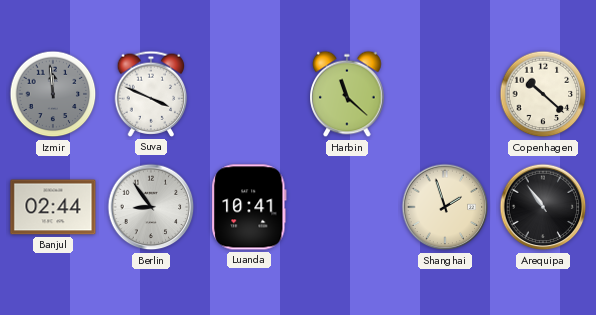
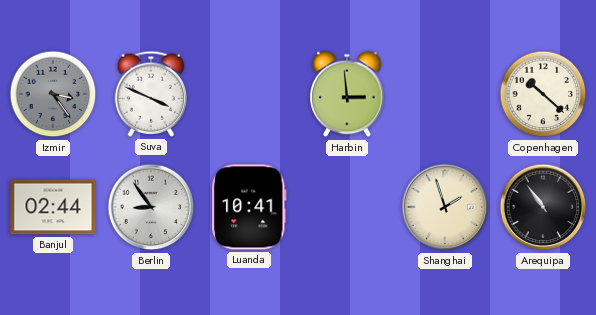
Izmir: 11:59 -> 3:24 (53, 94)
Harbin: 11:22 -> 2:59 (347, 94)
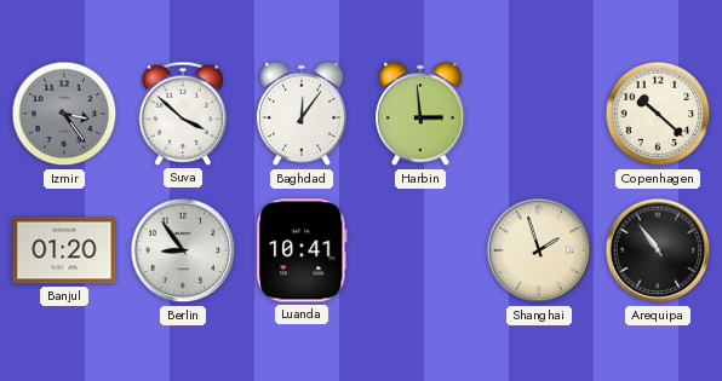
Suva: 3:49 -> 3:52 (183, 114)
Baghdad: none -> 12:06 (302, 114)
Banjul: 02:44 -> 01:20 (64, 250)
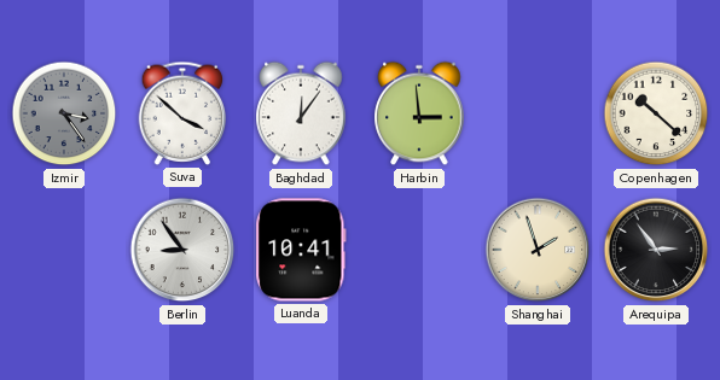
Banjul: 01:20 -> none (64, 250)
Arequipa: 10:54 -> 2:54 (656, 250)
